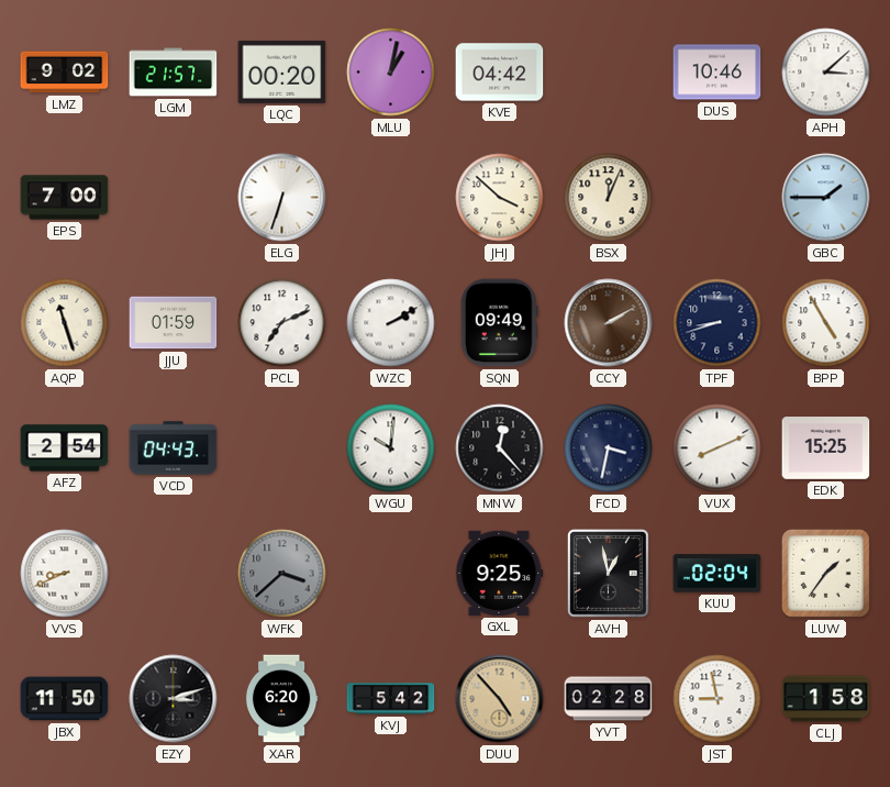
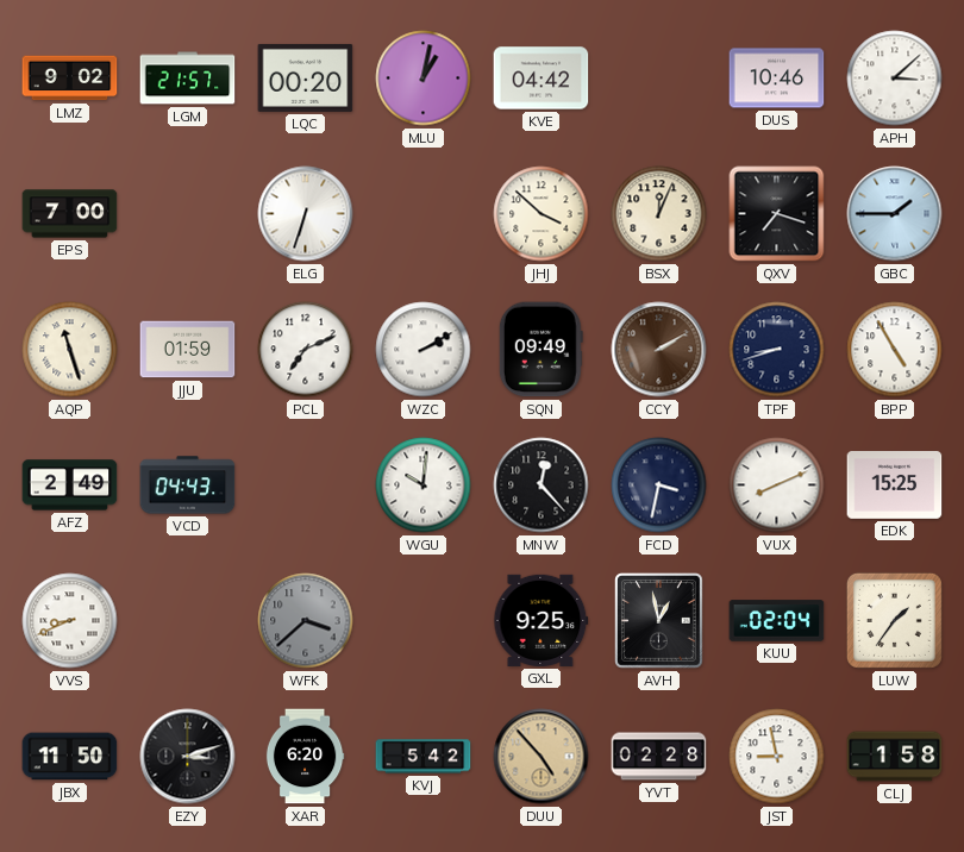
QXV: none -> 7:18 (777, 214)
AFZ: 2:54 -> 2:49 (70, 485)
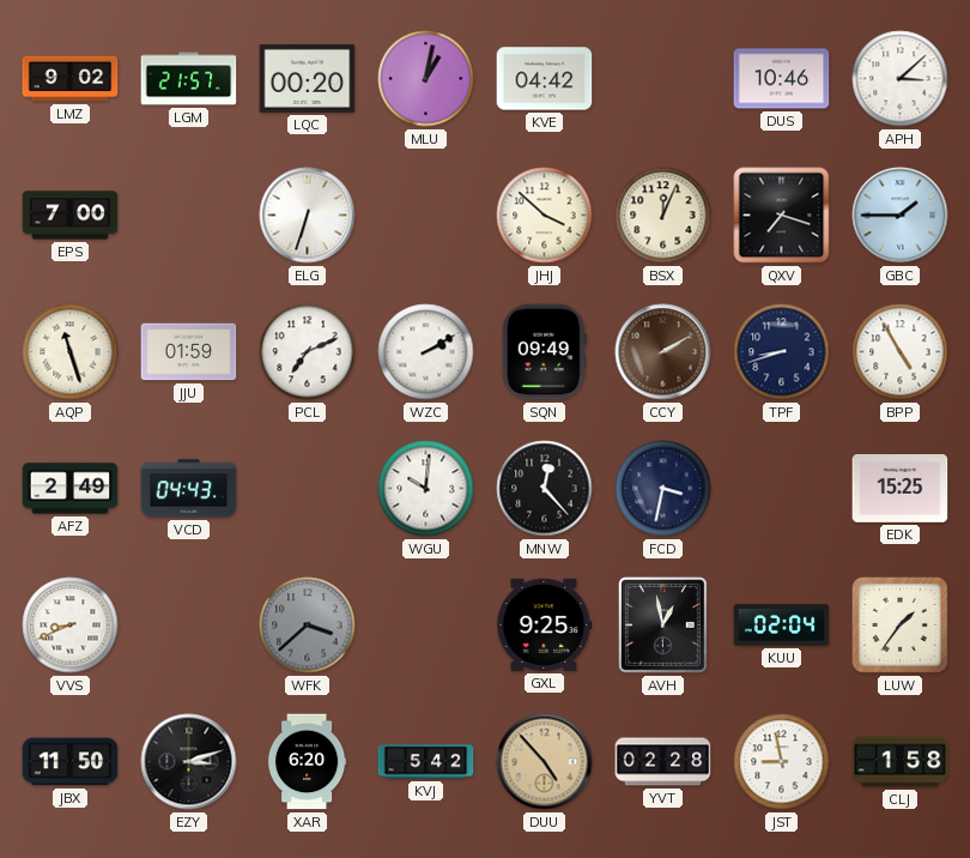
VUX: 8:11 -> none (777, 485)
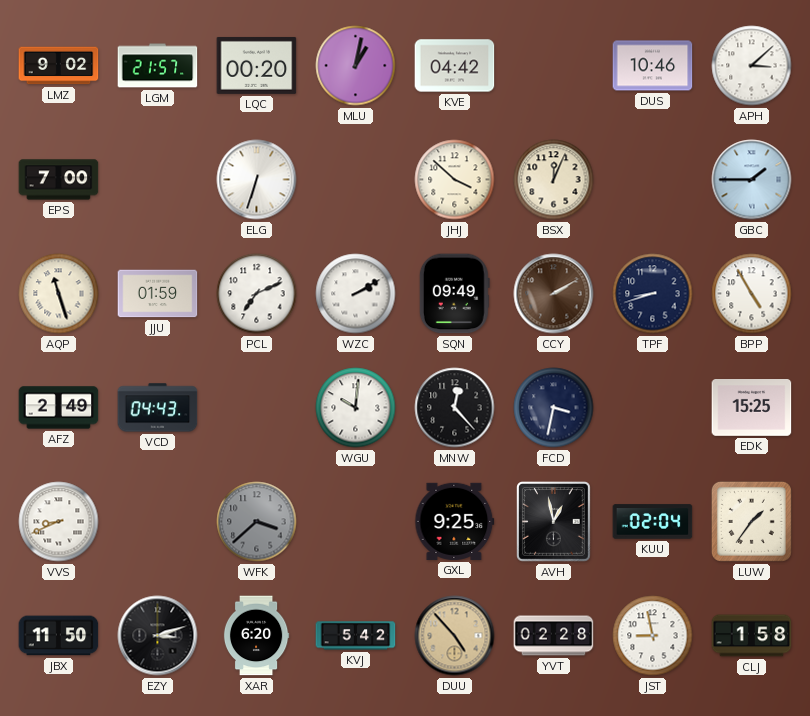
QXV: 7:18 -> none (782, 216)
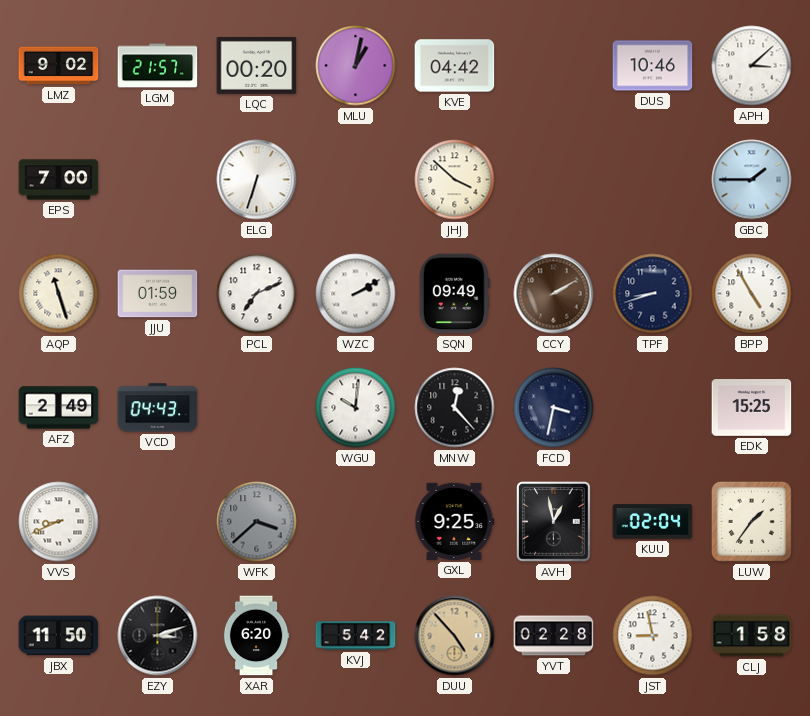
BSX: 12:04 -> none (554, 180)
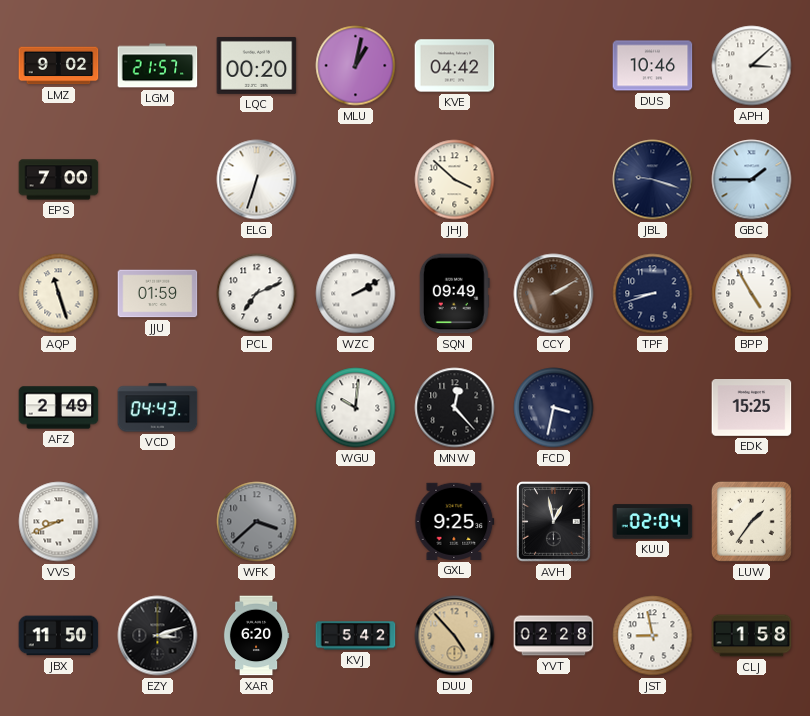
JBL: none -> 9:18 (653, 180)
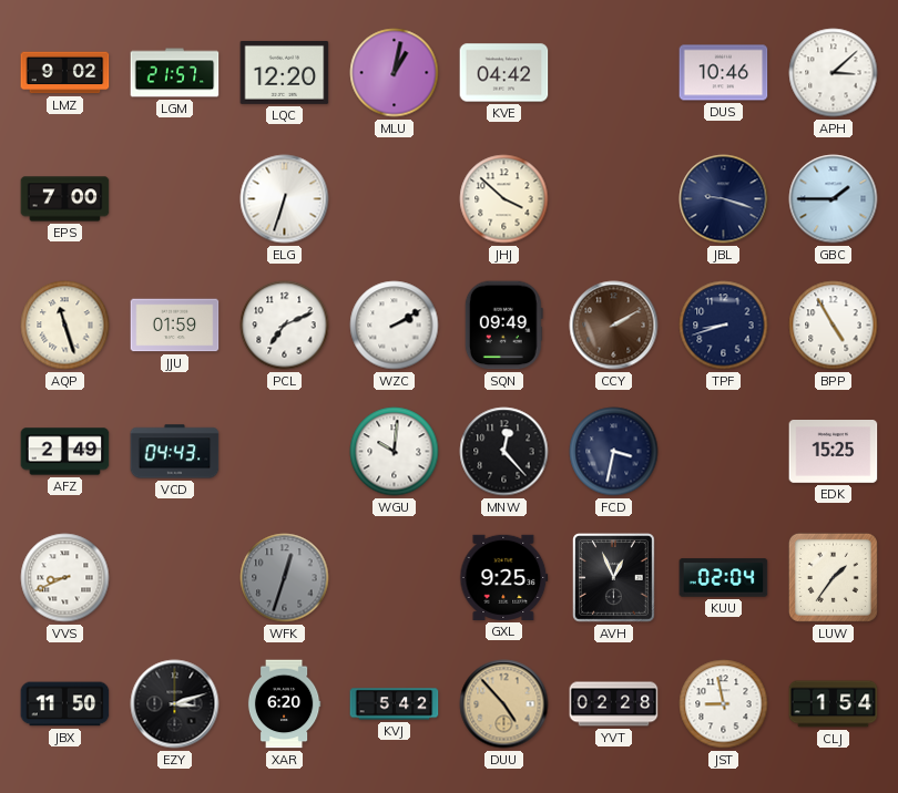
LQC: 00:20 -> 12:20 (285, 72)
WFK: 3:38 -> 12:33 (285, 578)
AVH: 12:58 -> 12:56 (614, 578)
CLJ: 1:58 -> 1:54 (834, 704)
